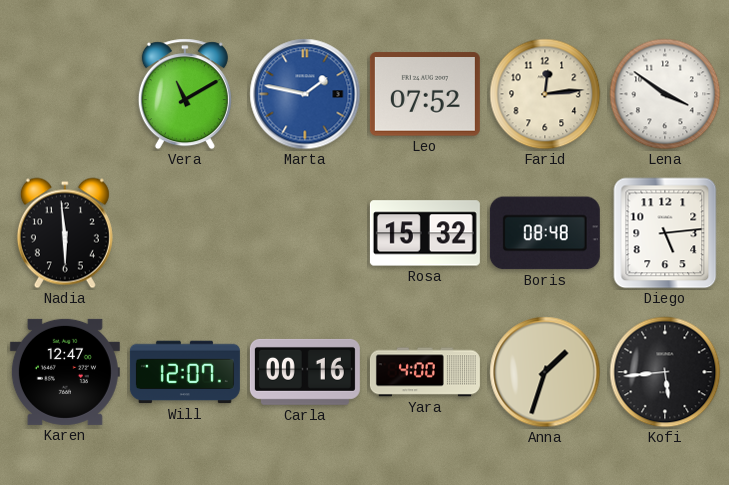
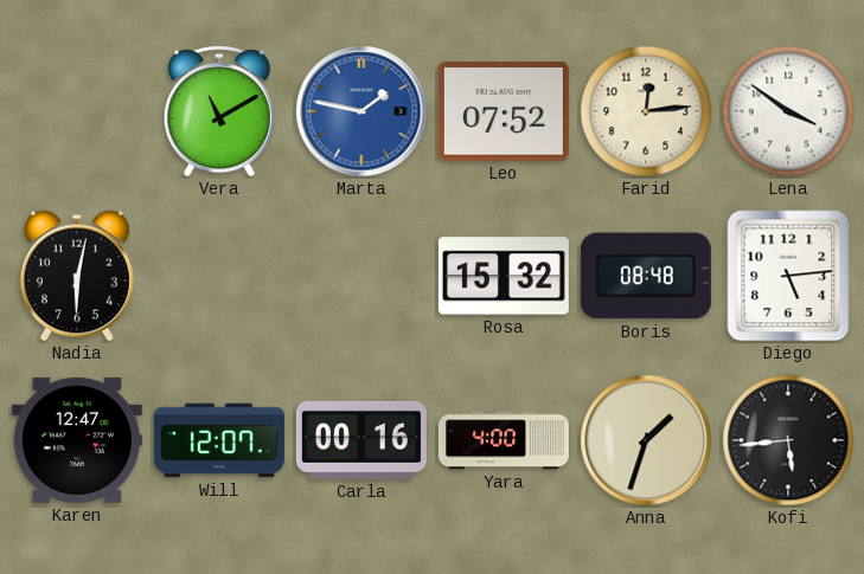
Nadia: 5:59 -> 6:02 (77, 276)
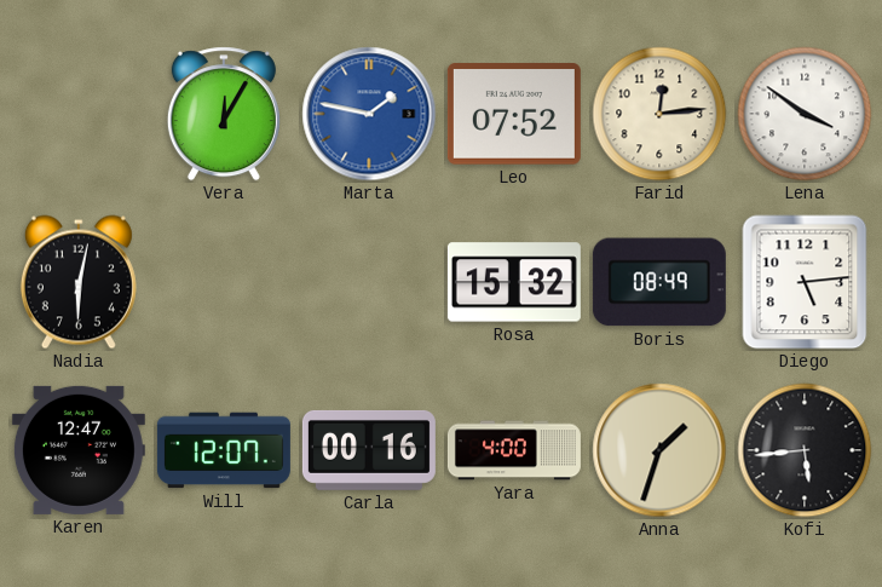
Vera: 11:10 -> 12:05 (224, 114)
Boris: 08:48 -> 08:49 (659, 282)
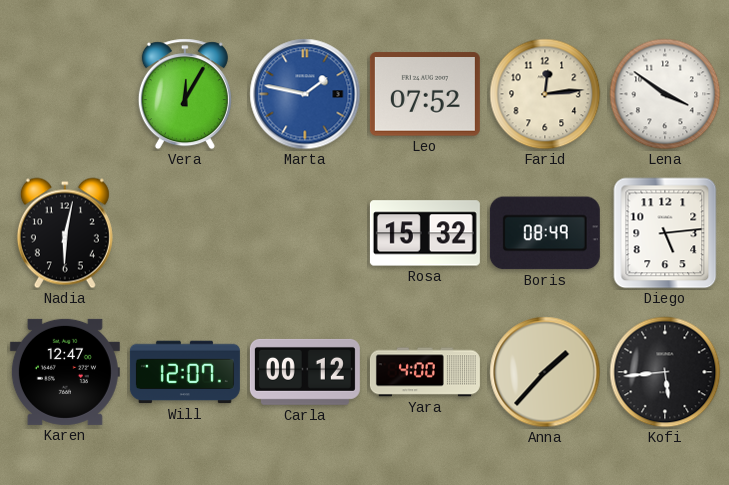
Carla: 00:16 -> 00:12 (305, 372)
Anna: 1:33 -> 1:37 (545, 372)
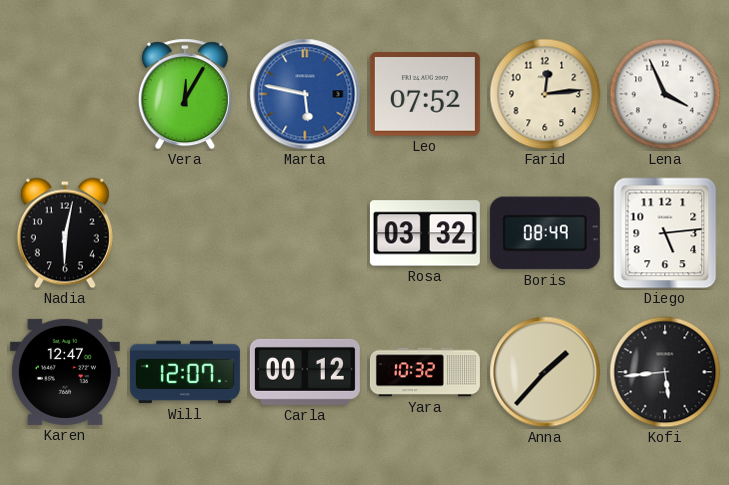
Marta: 1:47 -> 5:47 (305, 94)
Lena: 3:51 -> 3:56 (665, 94)
Rosa: 15:32 -> 03:32 (425, 233)
Yara: 4:00 -> 10:32 (425, 372)
